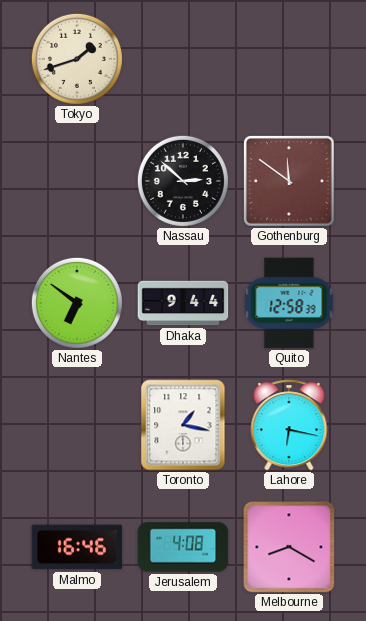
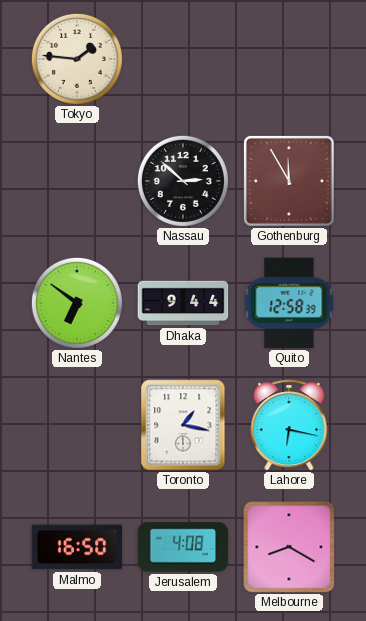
Tokyo: 1:42 -> 1:46 (77, 59)
Gothenburg: 11:51 -> 11:55 (289, 181)
Malmo: 16:46 -> 16:50 (77, 547)
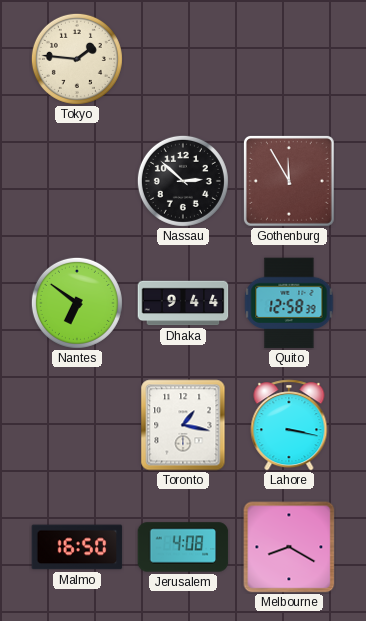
Lahore: 6:17 -> 3:17 (289, 425)
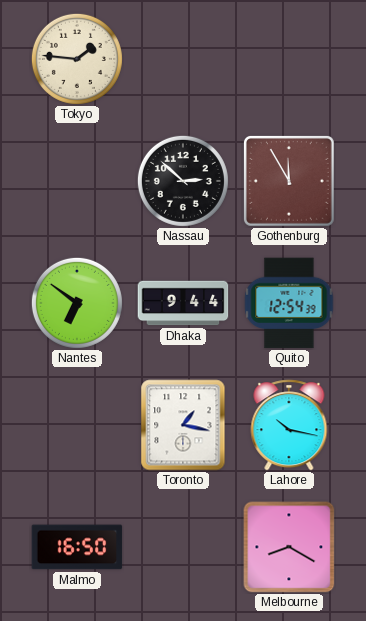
Quito: 12:58 -> 12:54 (289, 303)
Lahore: 3:17 -> 10:17 (289, 425)
Jerusalem: 4:08 -> none (183, 547)
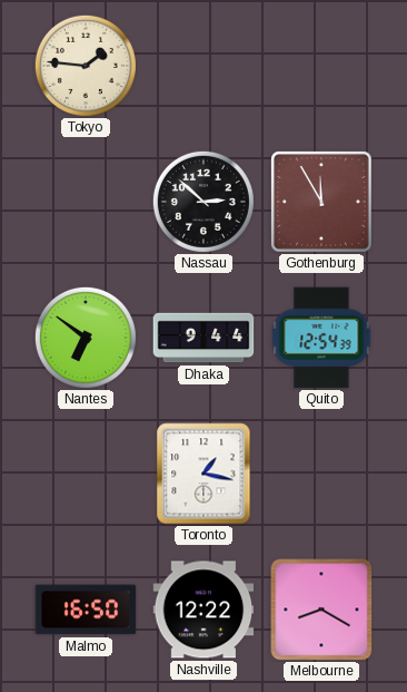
Lahore: 10:17 -> none (289, 425)
Nashville: none -> 12:22 (203, 610)
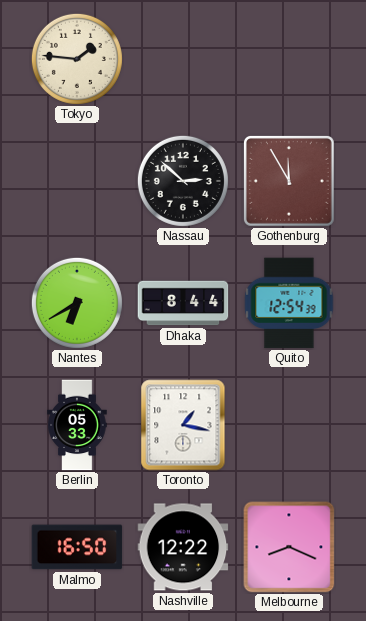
Nantes: 6:51 -> 6:40 (77, 303)
Dhaka: 9:44 -> 8:44 (183, 303)
Berlin: none -> 05:33 (77, 425)
Melbourne: 8:20 -> 8:19 (289, 547)
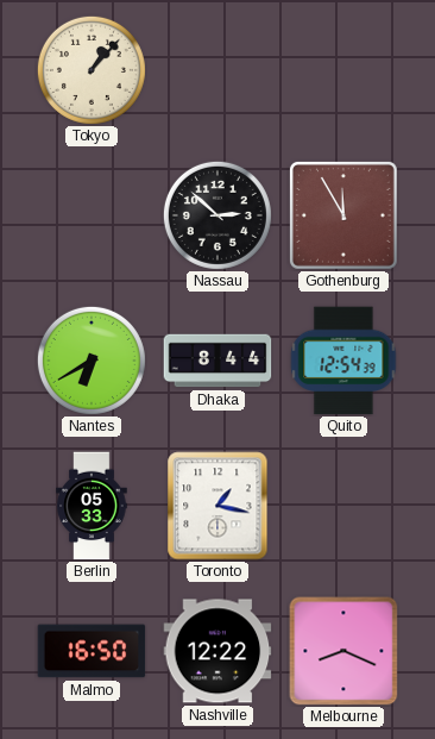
Tokyo: 1:46 -> 1:07 (92, 70)
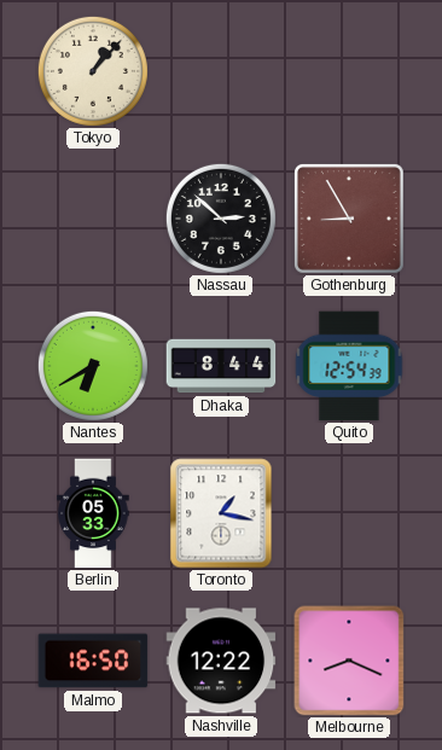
Gothenburg: 11:55 -> 8:55 (349, 219)
